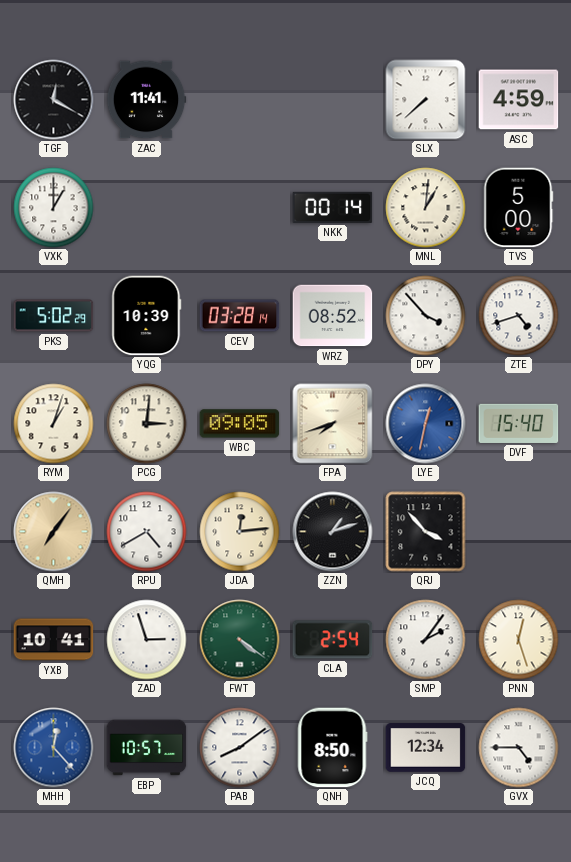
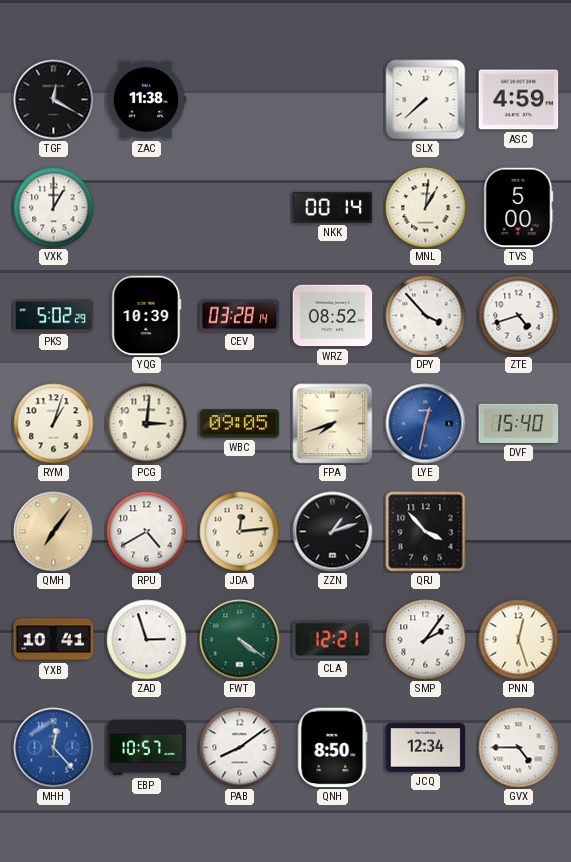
ZAC: 11:41 -> 11:38 (146, 100)
CLA: 2:54 -> 12:21 (333, 640)
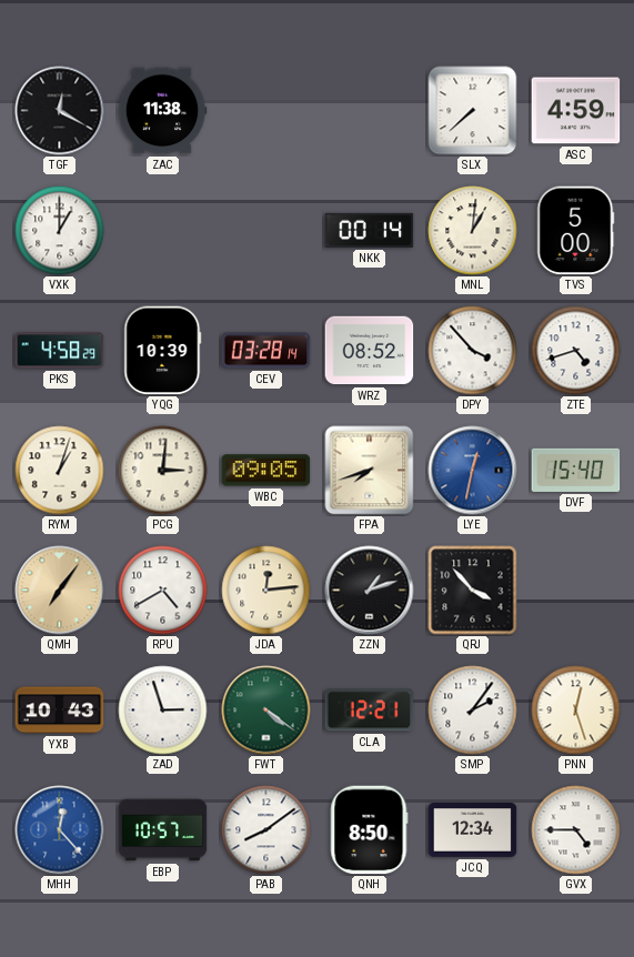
PKS: 5:02 -> 4:58 (60, 351)
YXB: 10:41 -> 10:43 (60, 711)
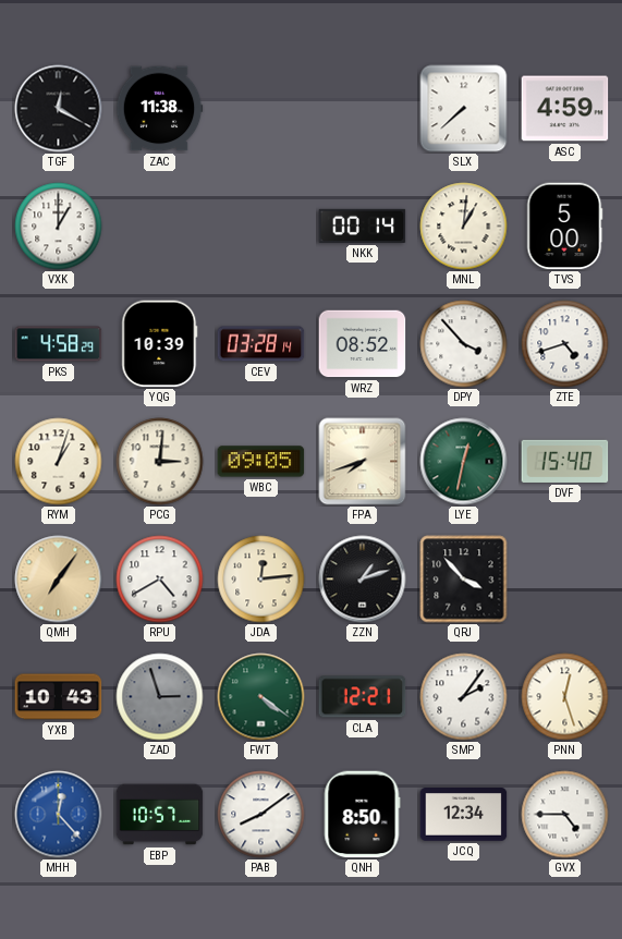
LYE dial: blue -> green (464, 462)
ZAD dial: white -> grey (160, 697)
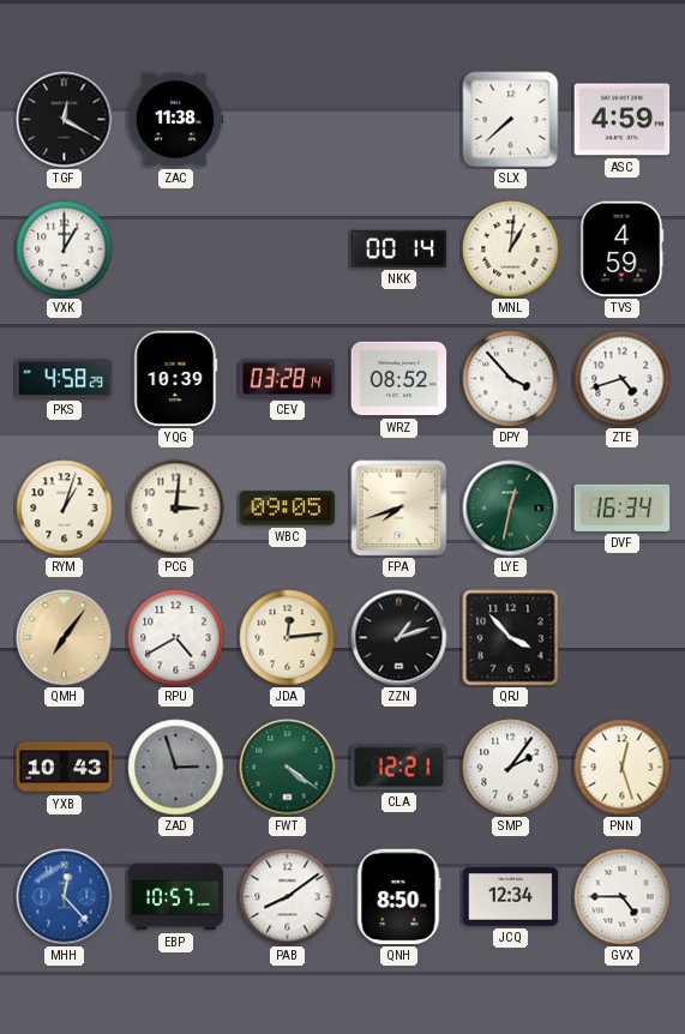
TVS: 5:00 -> 4:59 (623, 250)
DVF: 15:40 -> 16:34 (623, 507)
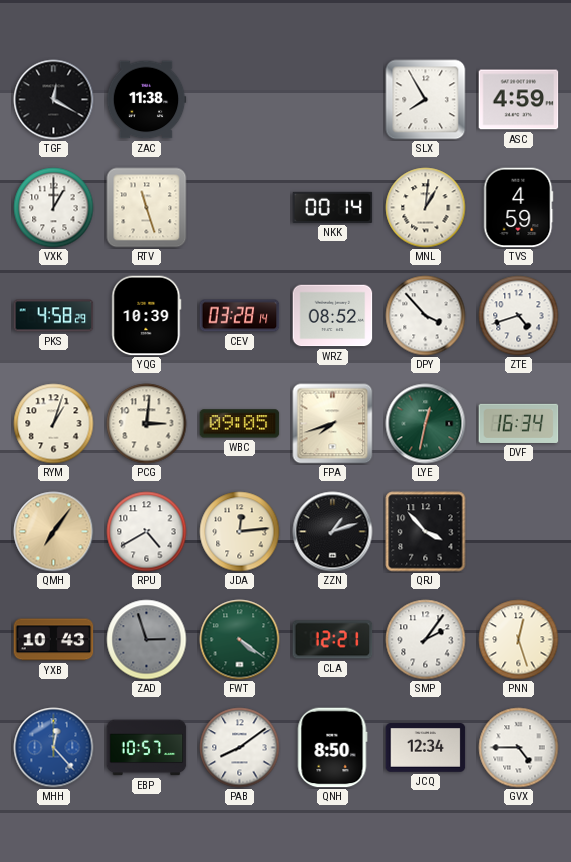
SLX: 7:38 -> 7:55 (426, 100)
RTV: none -> 11:27 (147, 208)
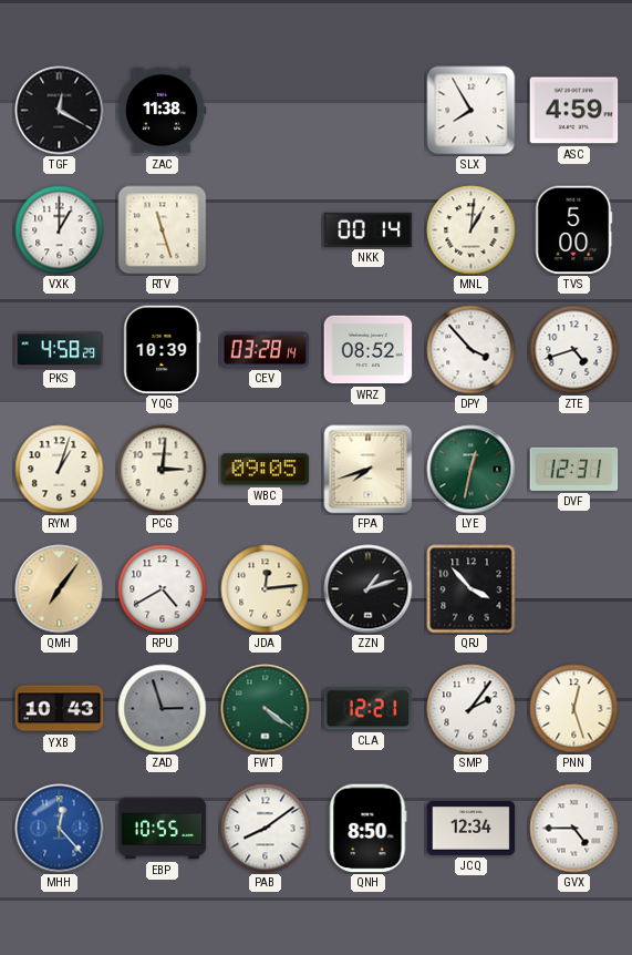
TVS: 4:59 -> 5:00 (574, 230)
DVF: 16:34 -> 12:31 (574, 469)
EBP: 10:57 -> 10:55 (163, 829)
